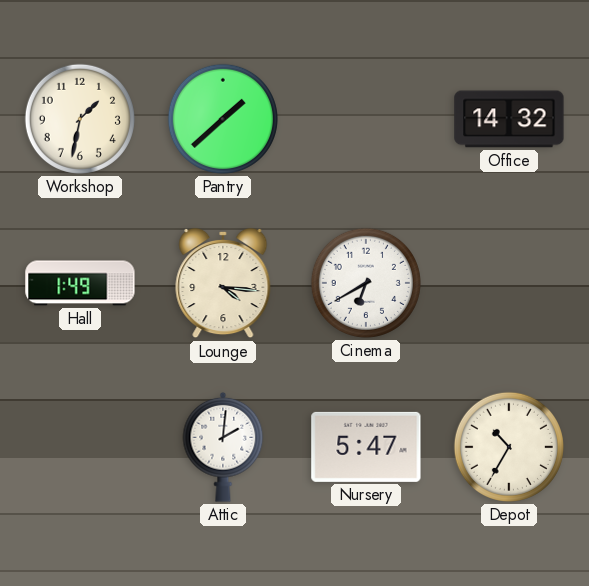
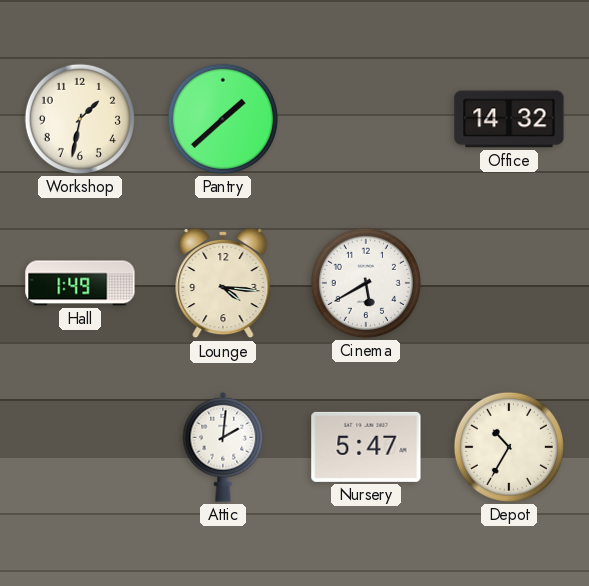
Cinema: 6:40 -> 5:40 (366, 283)
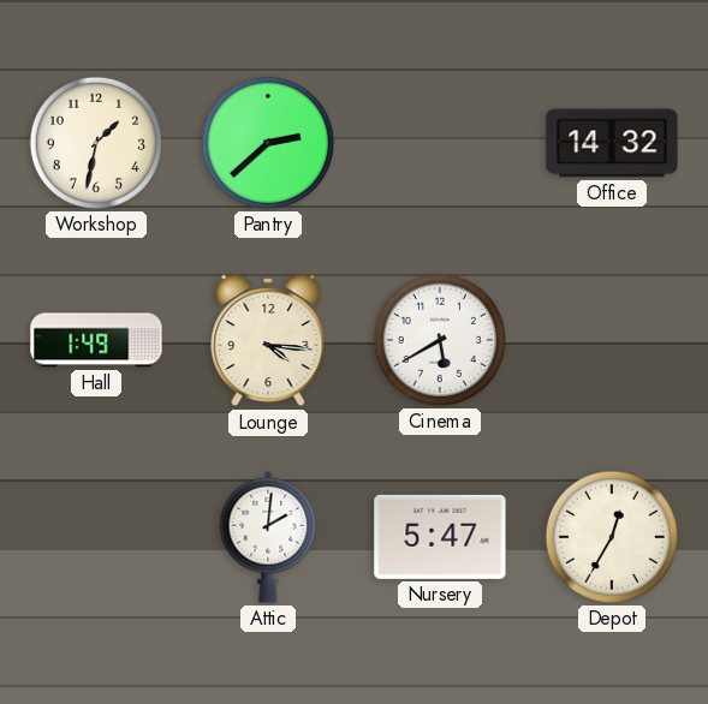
Pantry: 1:38 -> 2:38 (268, 143)
Depot: 10:35 -> 12:35 (612, 537)
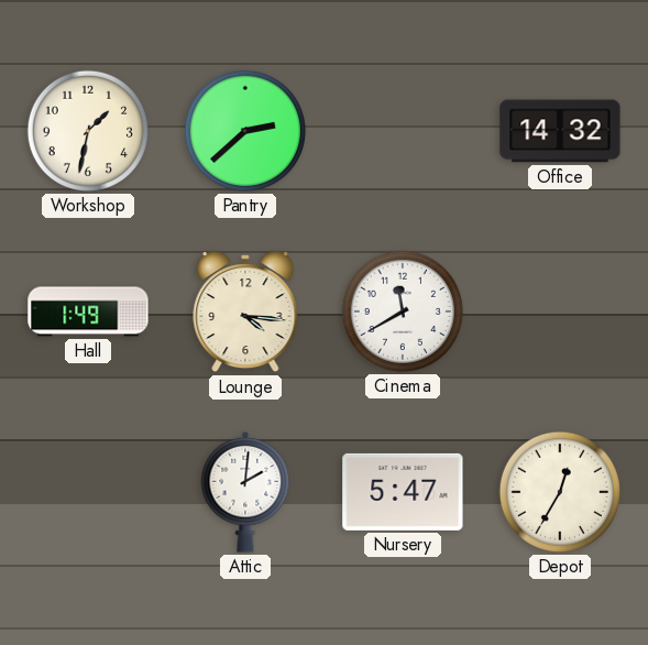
Cinema: 5:40 -> 11:40 (403, 311)
